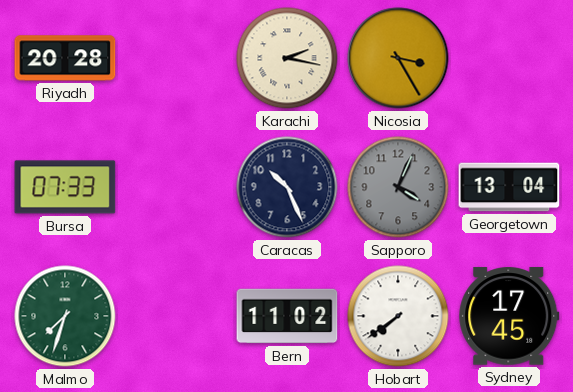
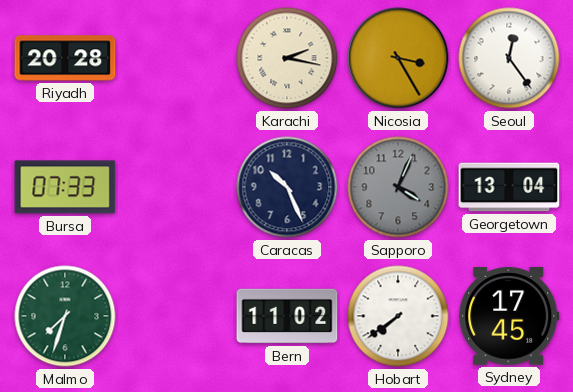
Seoul: none -> 12:24 (509, 58)
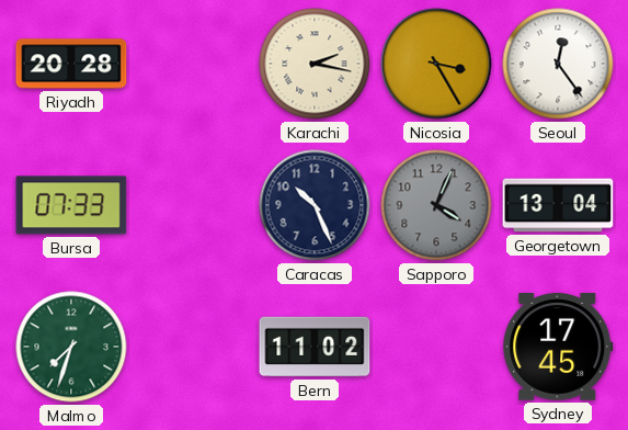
Hobart: 7:39 -> none (398, 316)
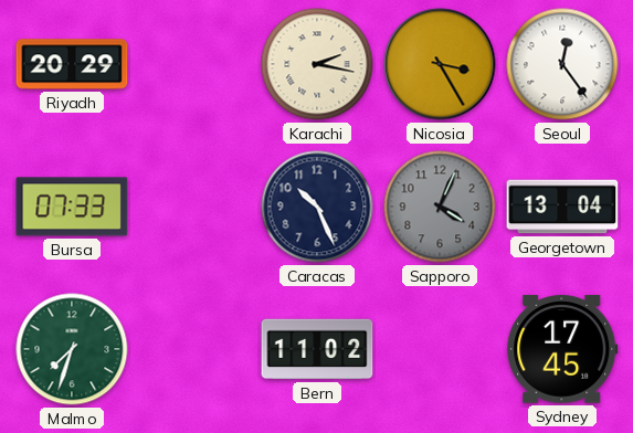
Riyadh: 20:28 -> 20:29 (72, 64)
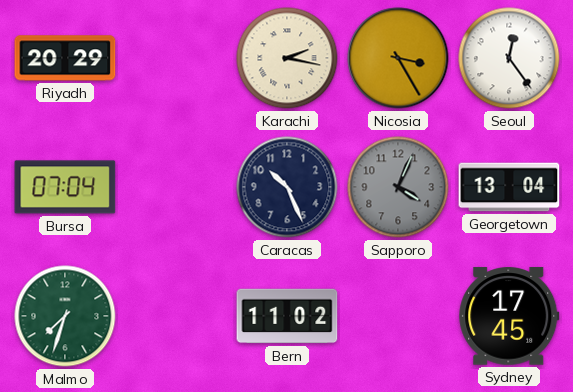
Bursa: 07:33 -> 07:04 (65, 187)
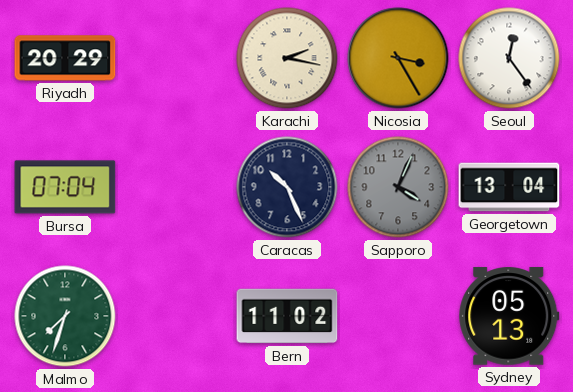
Sydney: 17:45 -> 05:13 (509, 316)
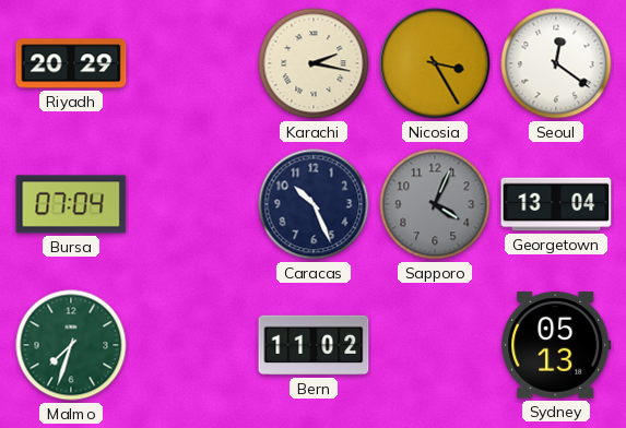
Seoul: 12:24 -> 12:21 (556, 63)
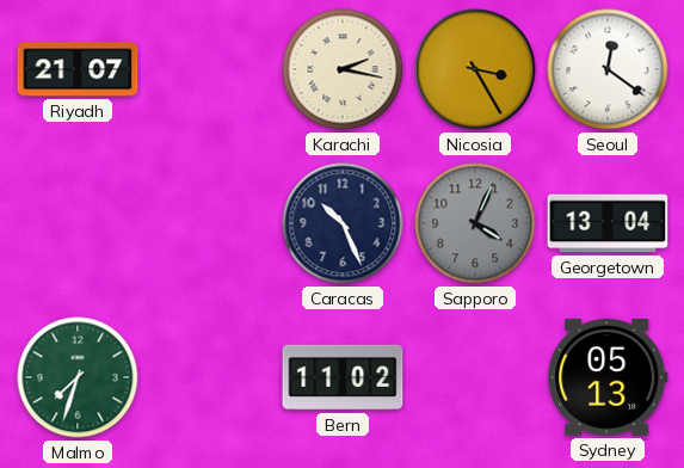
Riyadh: 20:29 -> 21:07 (78, 69)
Bursa: 07:04 -> none (71, 204)
